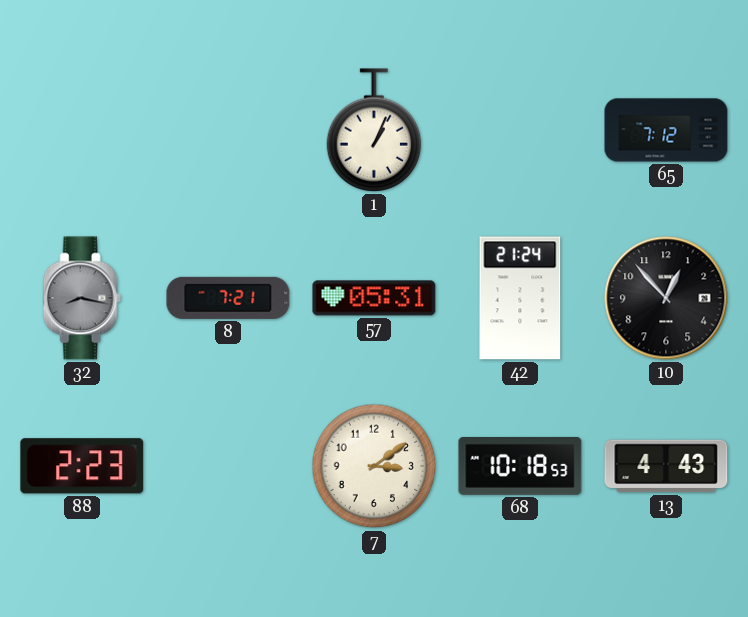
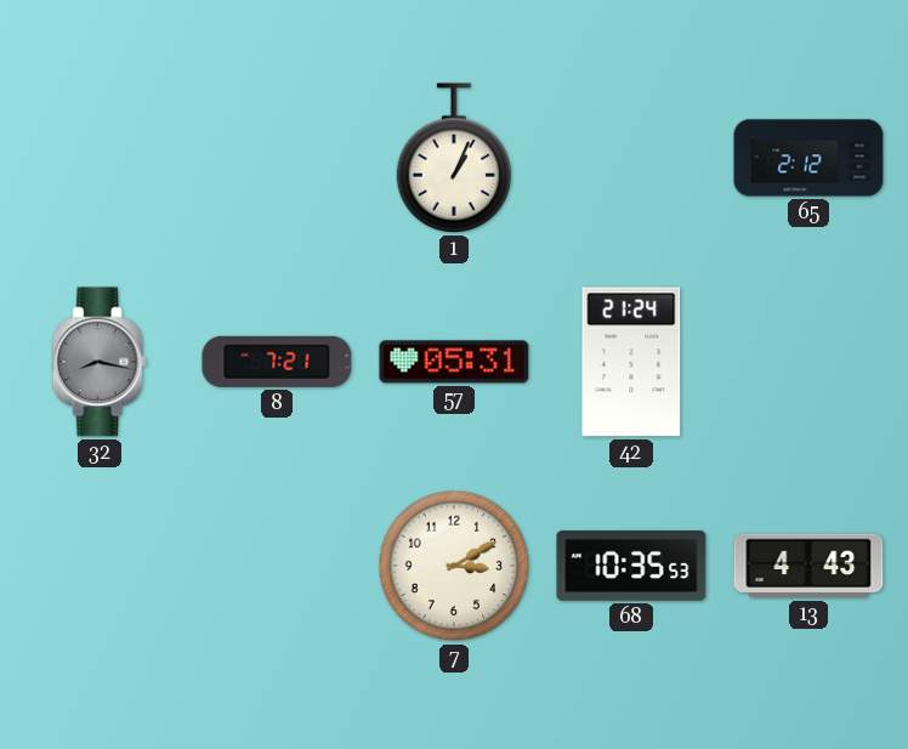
65: 7:12 -> 2:12 (808, 158)
10: 12:53 -> none (666, 298)
88: 2:23 -> none (82, 466)
7: 3:09 -> 3:10 (454, 566)
68: 10:18 -> 10:35 (631, 566)
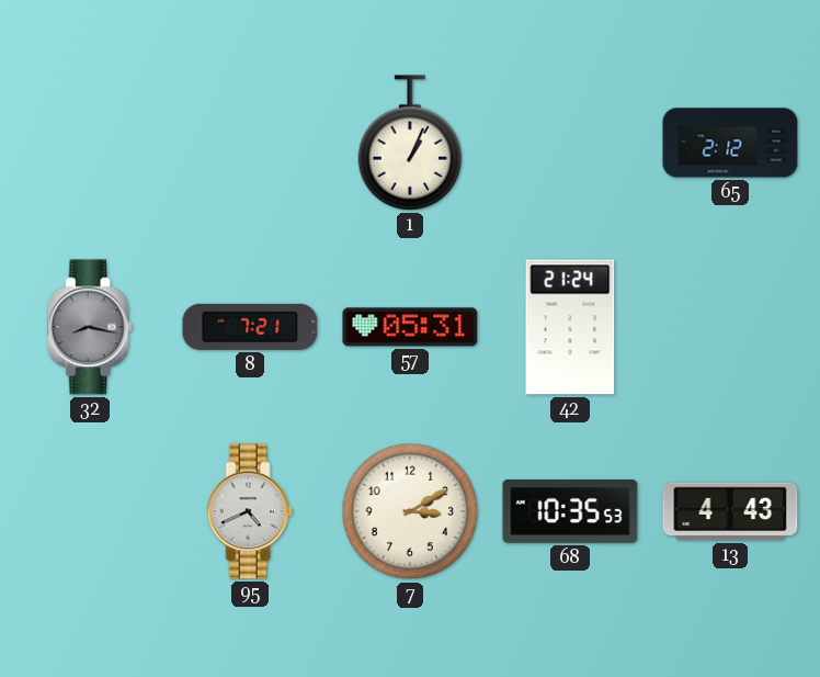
95: none -> 4:41 (250, 511)
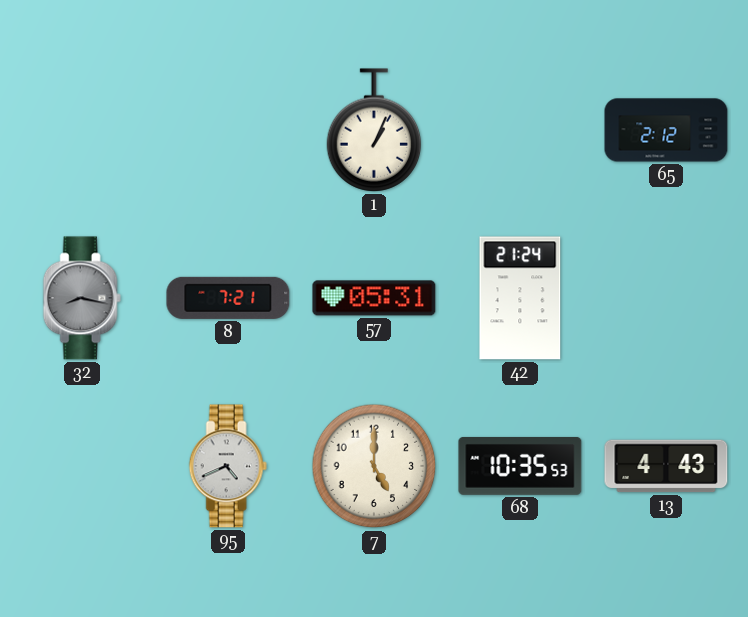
7: 3:10 -> 5:00 (374, 466)
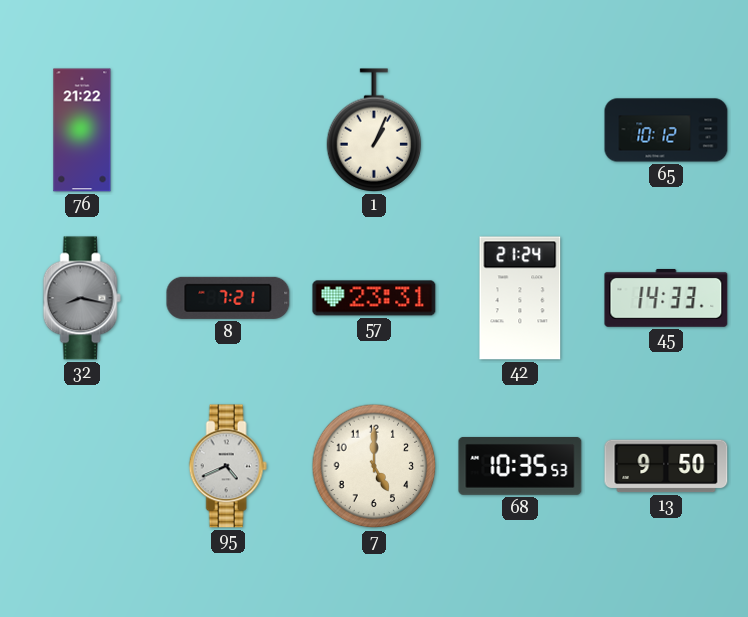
76: none -> 21:22 (82, 130)
65: 2:12 -> 10:12 (666, 130)
57: 05:31 -> 23:31 (374, 298)
45: none -> 14:33 (666, 298)
13: 4:43 -> 9:50 (666, 466)
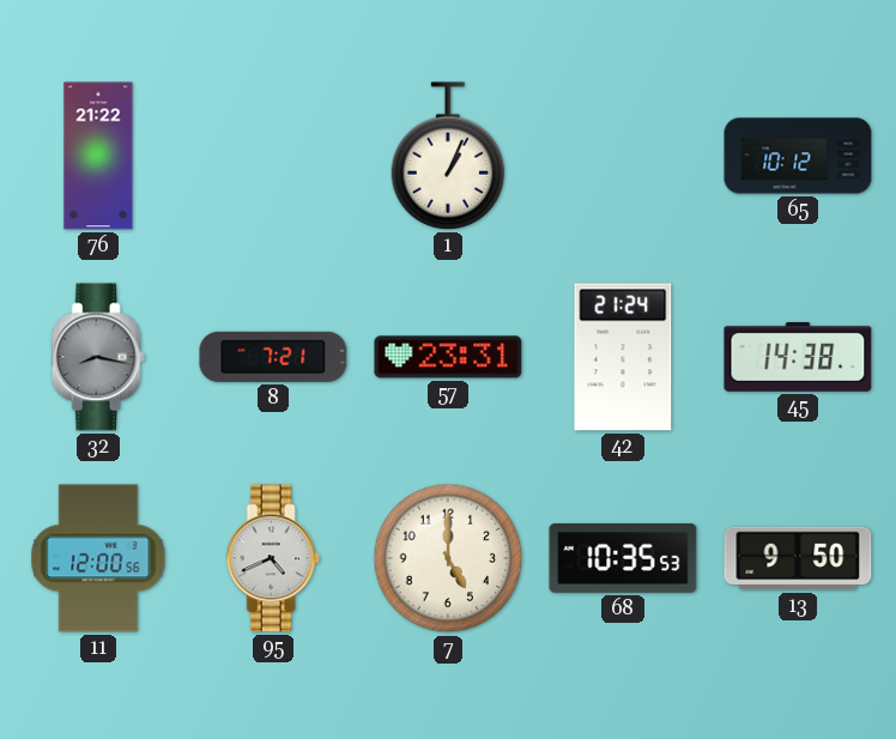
45: 14:33 -> 14:38 (798, 357)
11: none -> 12:00 (98, 558)
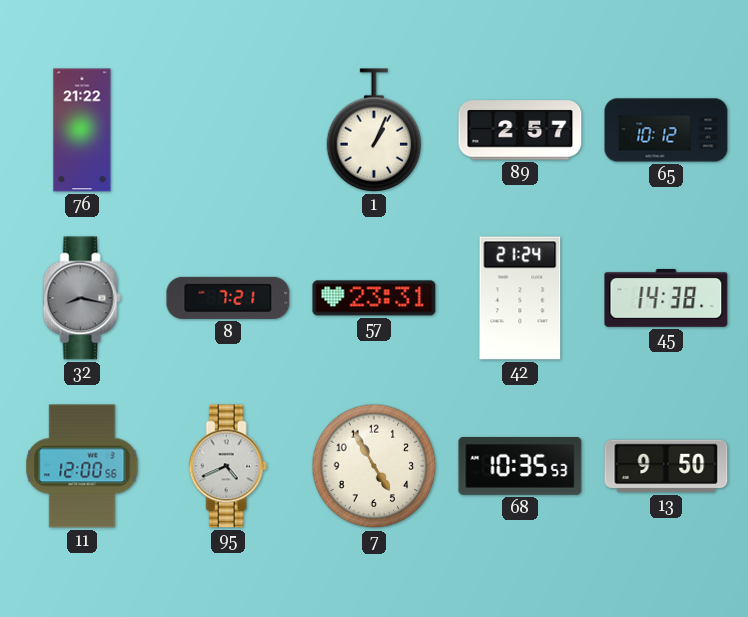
89: none -> 2:57 (520, 130)
7: 5:00 -> 4:55 (374, 466)
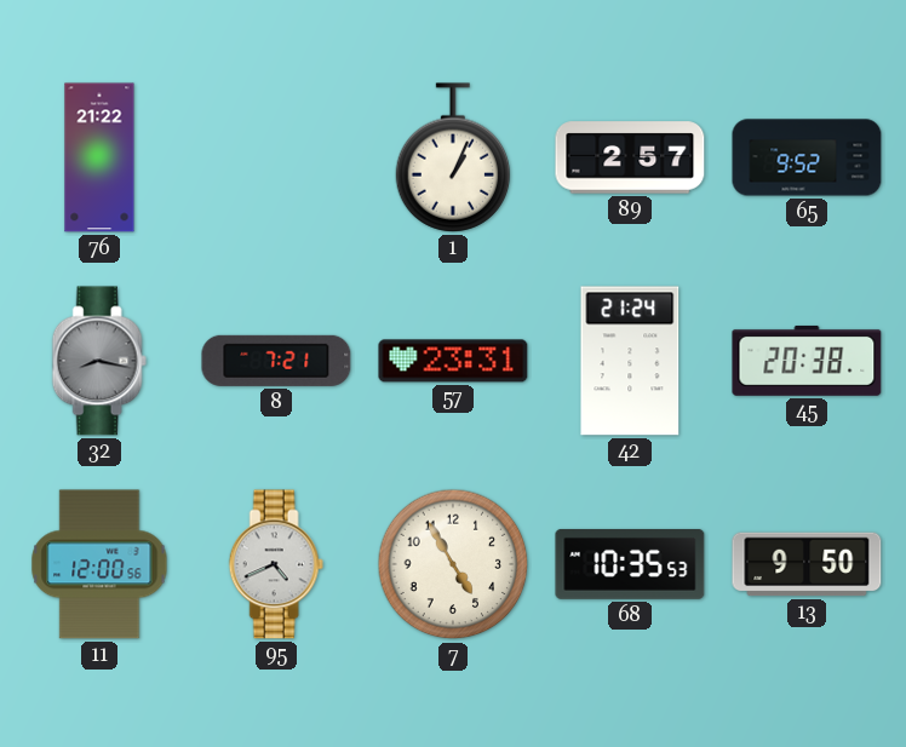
65: 10:12 -> 9:52 (807, 157)
45: 14:38 -> 20:38 (807, 361)
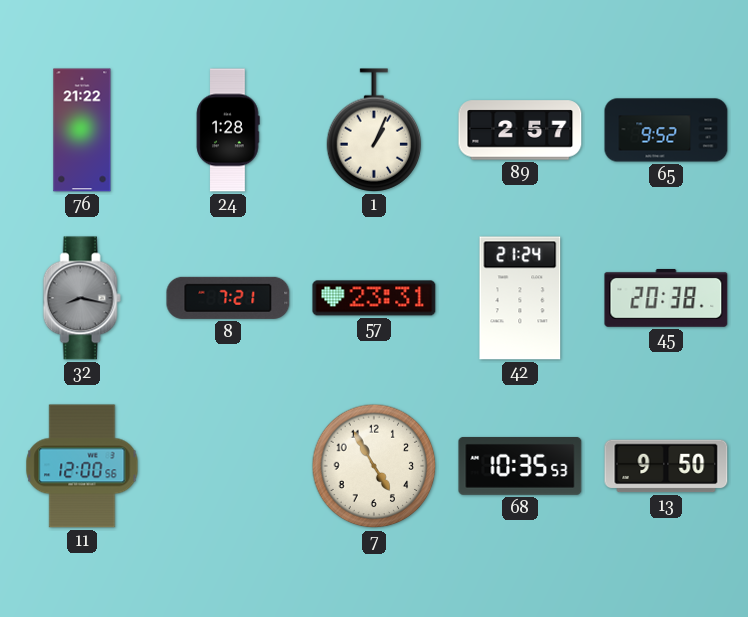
24: none -> 1:28 (228, 130)
95: 4:41 -> none (276, 564)
